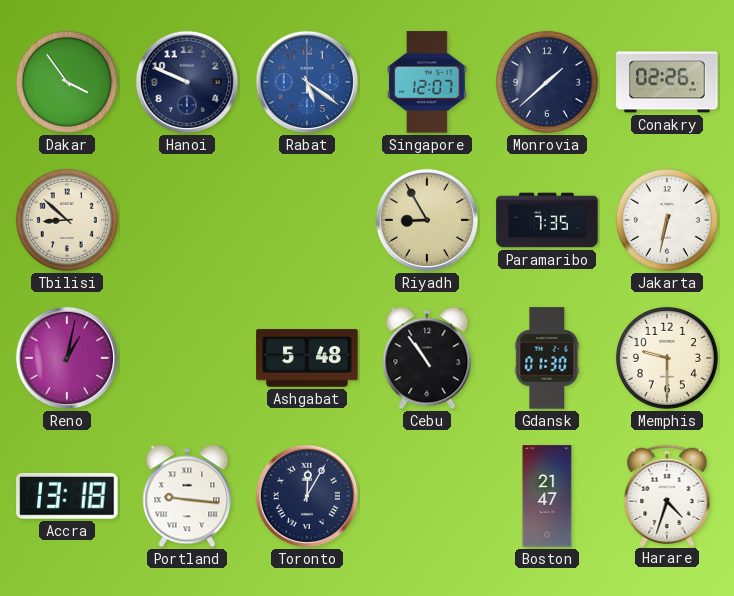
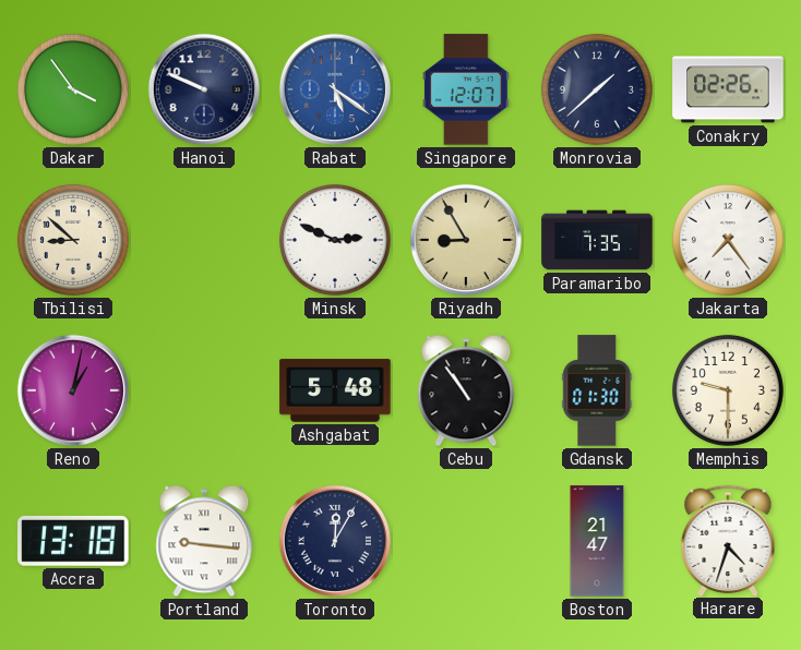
Minsk: none -> 2:49 (335, 240)
Jakarta: 6:32 -> 7:24 (728, 240)
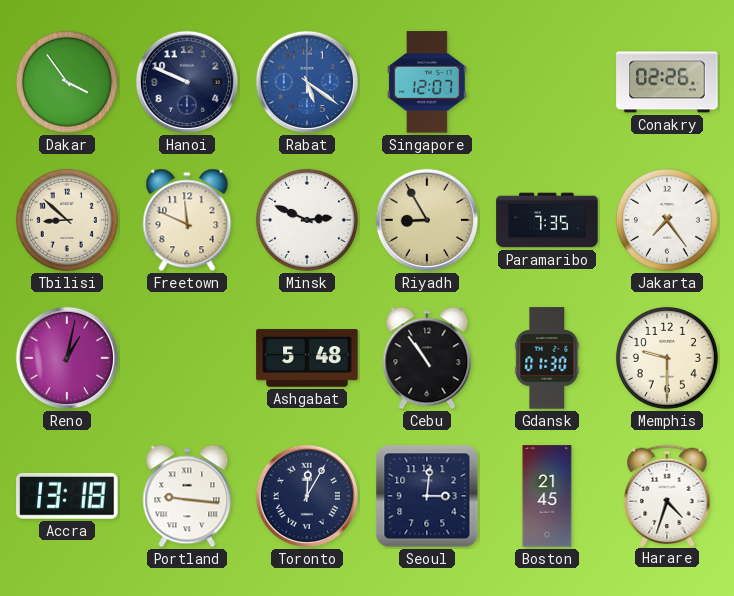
Monrovia: 1:38 -> none (597, 89)
Freetown: none -> 11:49 (187, 220)
Seoul: none -> 3:01 (427, 496)
Boston: 21:47 -> 21:45 (547, 496)
